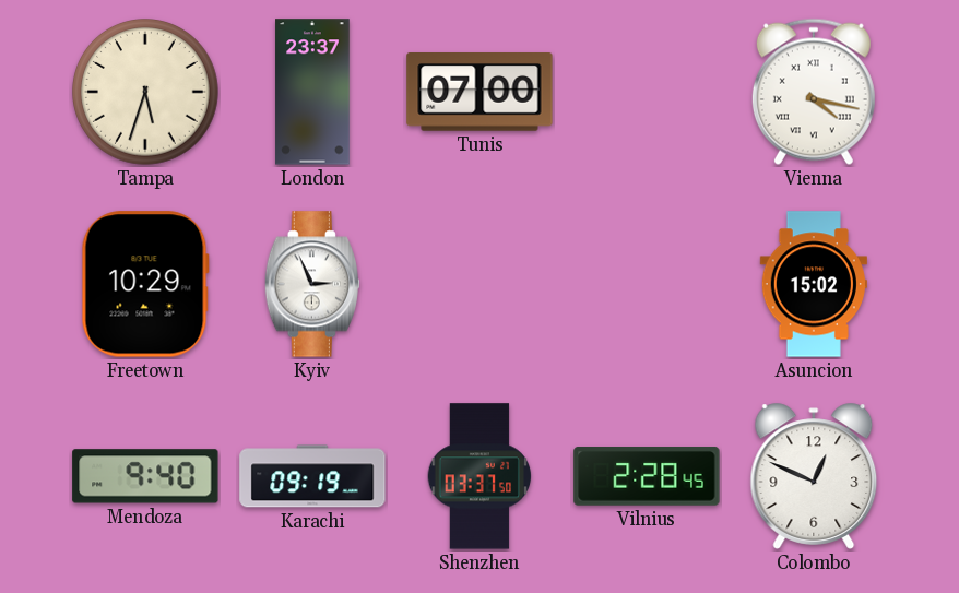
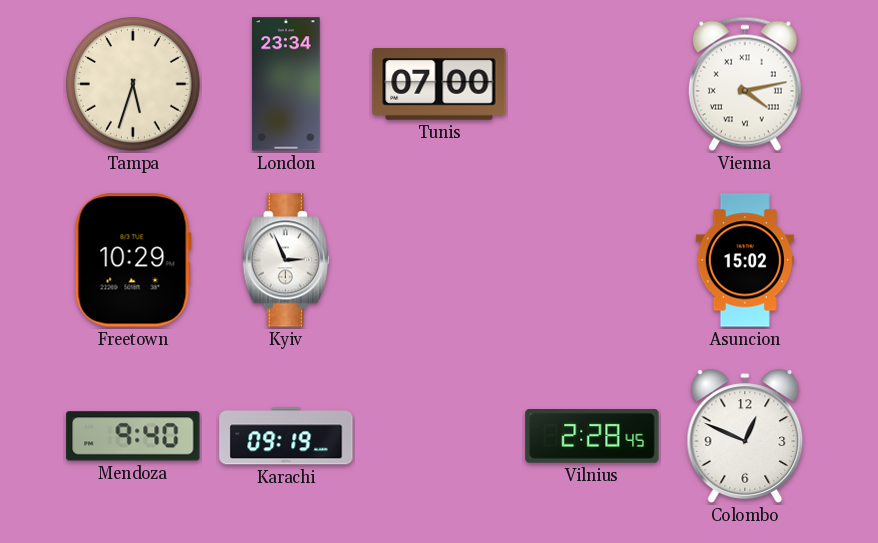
London: 23:37 -> 23:34 (286, 84)
Vienna: 4:17 -> 4:13 (745, 84)
Shenzhen: 03:37 -> none (480, 476)
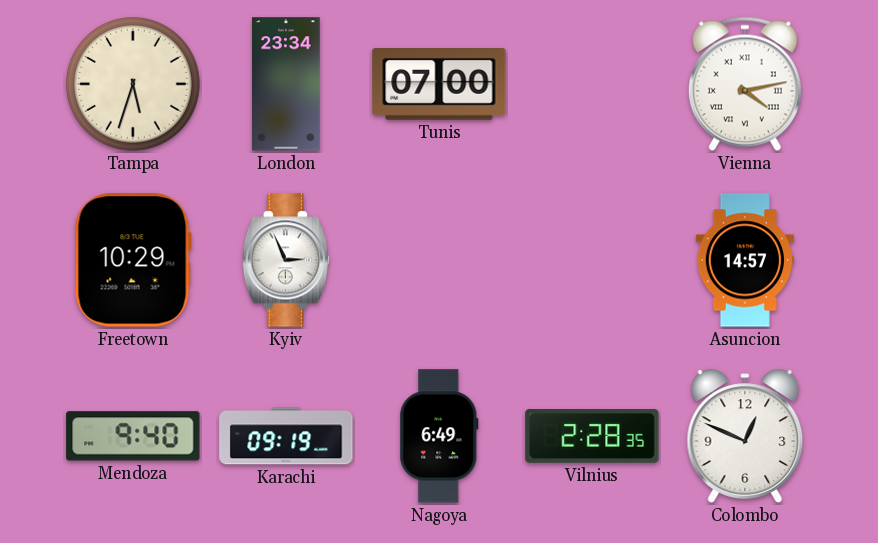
Asuncion: 15:02 -> 14:57 (745, 260)
Nagoya: none -> 6:49 (439, 436)
Vilnius: 2:28:45 -> 2:28:35 (592, 437)
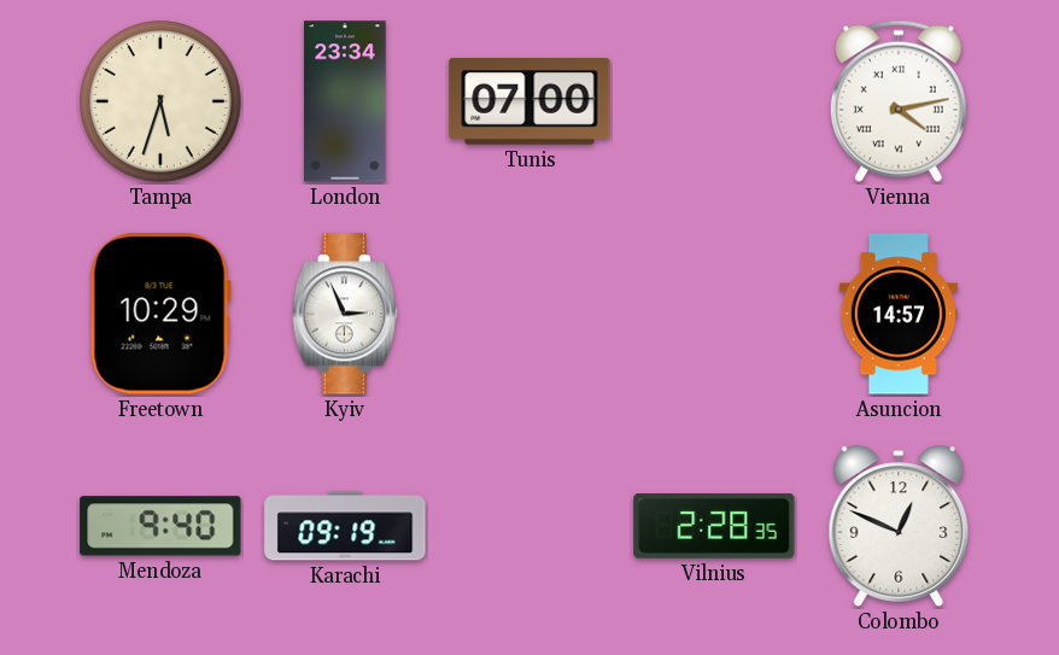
Nagoya: 6:49 -> none (439, 436)
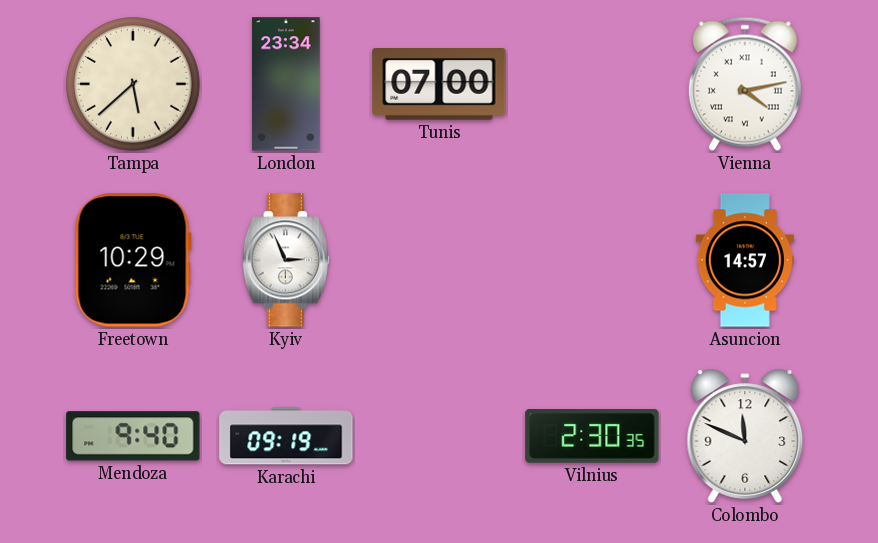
Tampa: 5:33 -> 5:38 (134, 85)
Vilnius: 2:28 -> 2:30 (592, 437)
Colombo: 12:49 -> 11:49 (745, 436)
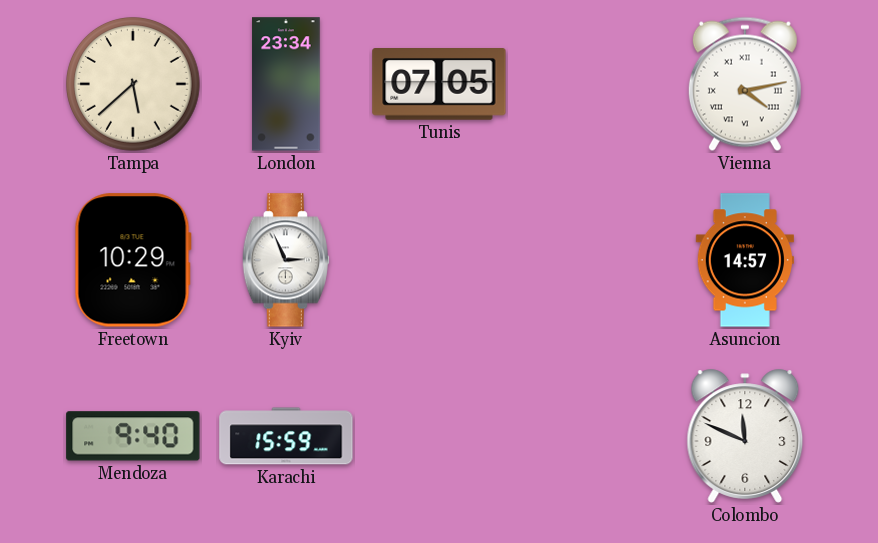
Tunis: 07:00 -> 07:05 (439, 85)
Karachi: 09:19 -> 15:59 (286, 436)
Vilnius: 2:30 -> none (592, 437)
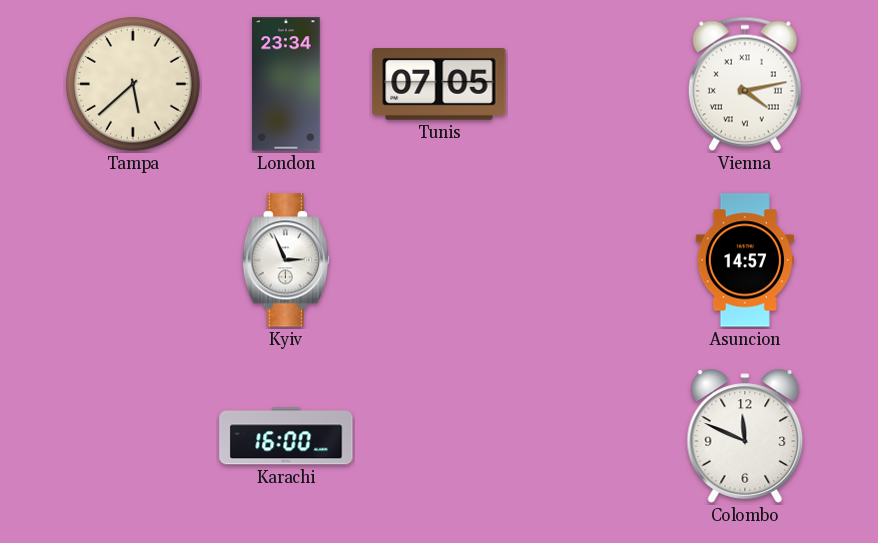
Freetown: 10:29 -> none (133, 260)
Mendoza: 9:40 -> none (133, 436)
Karachi: 15:59 -> 16:00 (286, 436)
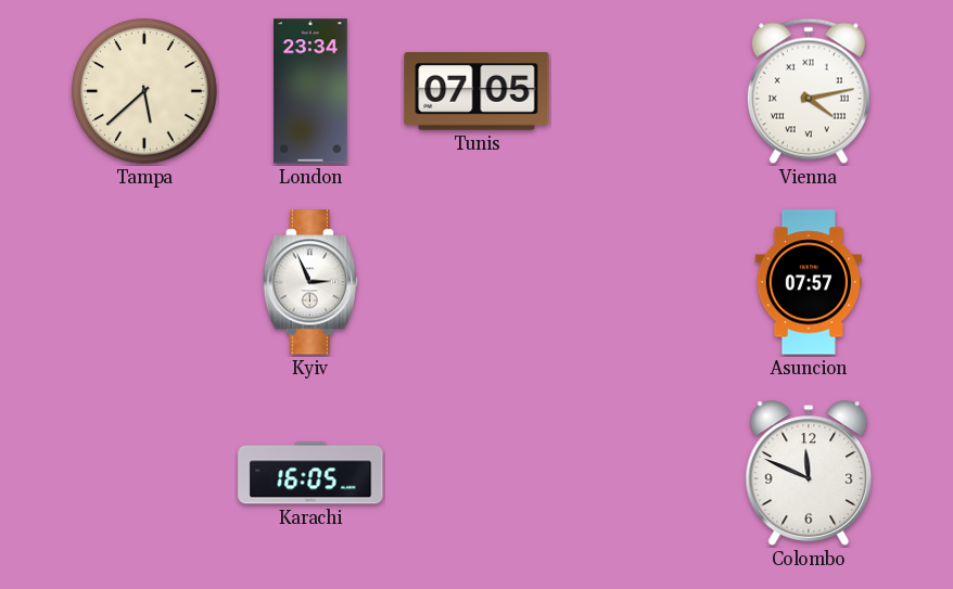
Asuncion: 14:57 -> 07:57 (809, 282)
Karachi: 16:00 -> 16:05 (310, 473)
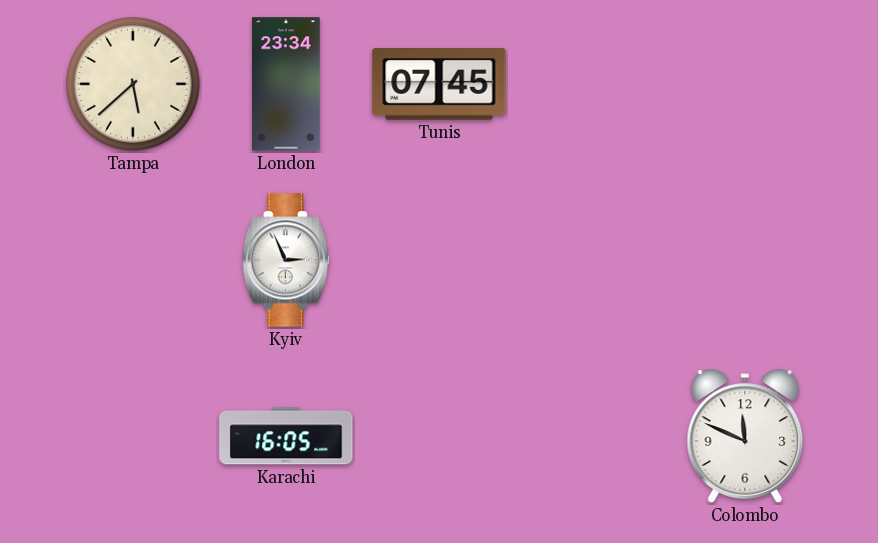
Tunis: 07:05 -> 07:45 (439, 85)
Vienna: 4:13 -> none (809, 91)
Asuncion: 07:57 -> none (809, 282)
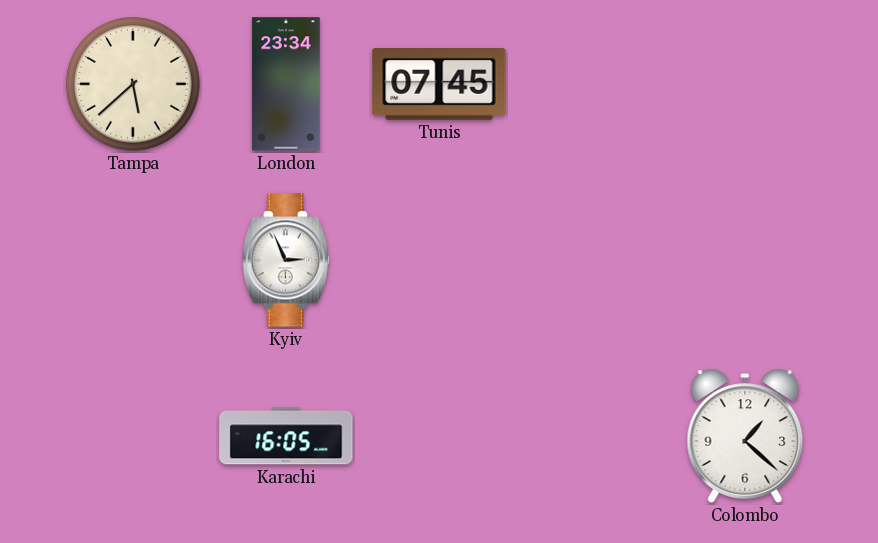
Colombo: 11:49 -> 1:22 (745, 436)
